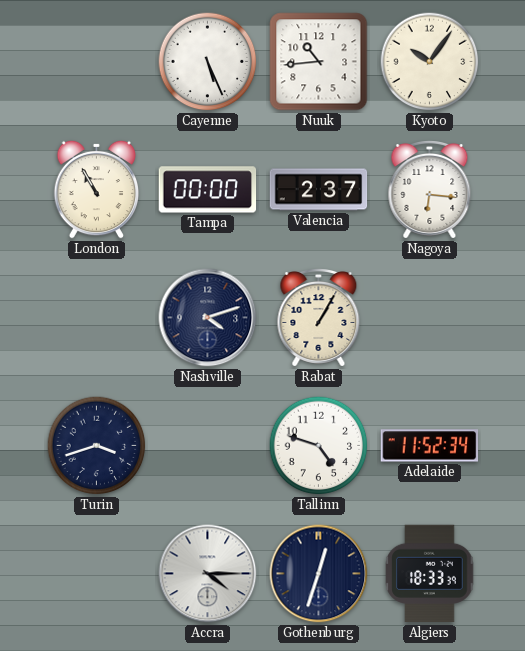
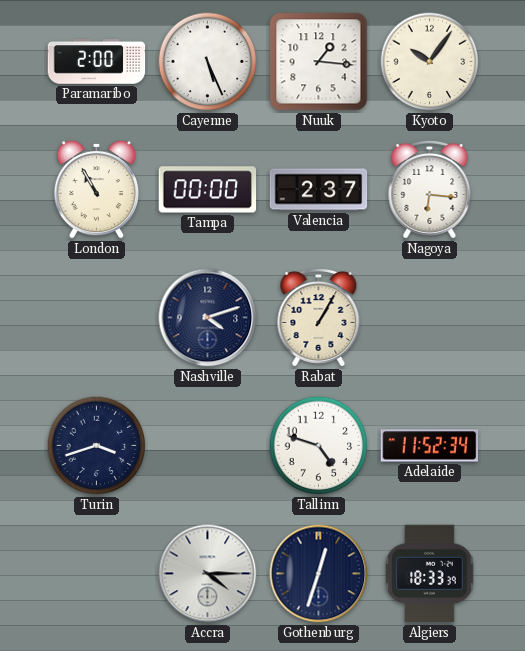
Paramaribo: none -> 2:00 (97, 62)
Nuuk: 10:44 -> 1:16 (319, 62)
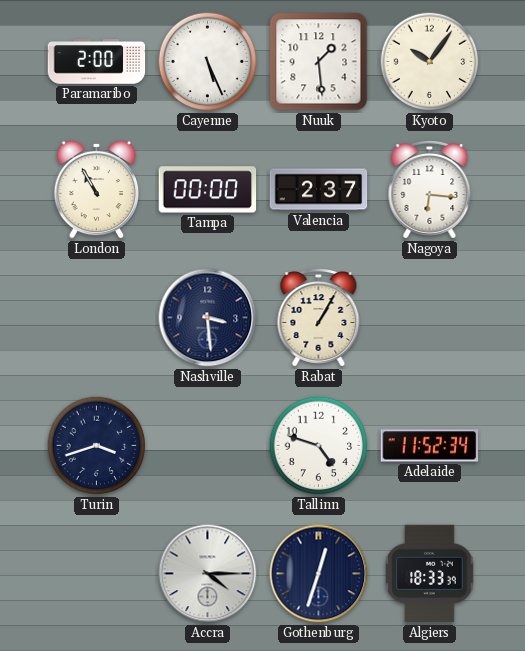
Nuuk: 1:16 -> 1:29 (319, 62)
Nashville: 4:12 -> 3:29 (208, 318)
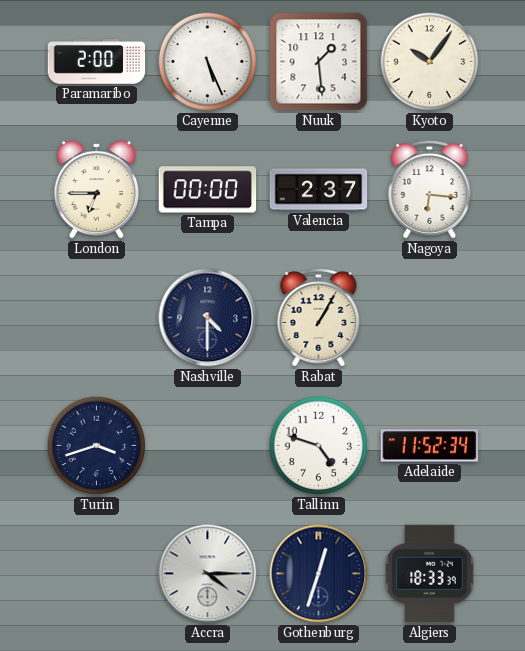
London: 10:55 -> 6:45 (97, 189)
Nashville: 3:29 -> 4:30 (208, 318)
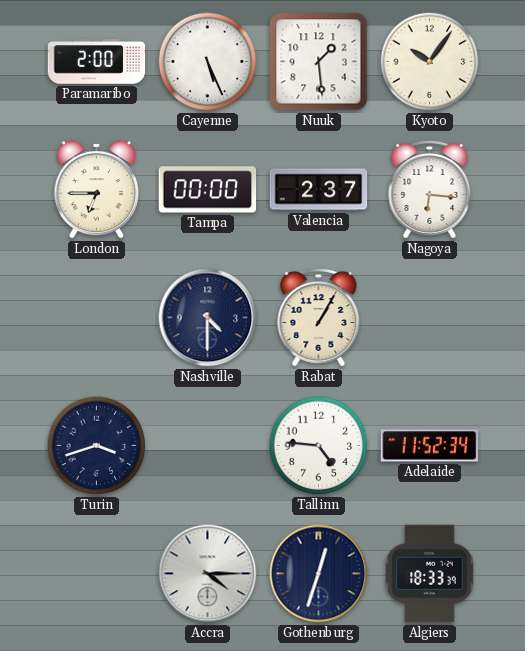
Tallinn: 4:48 -> 4:46 (319, 446)
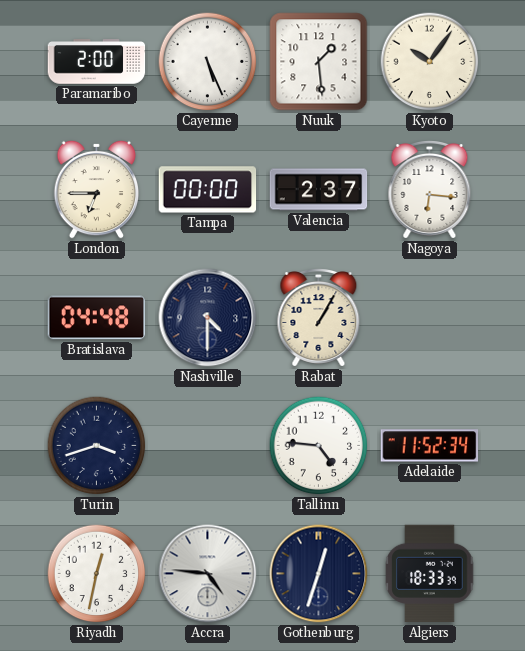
Bratislava: none -> 04:48 (97, 318)
Riyadh: none -> 12:32 (97, 574)
Accra: 4:15 -> 4:46 (208, 574)
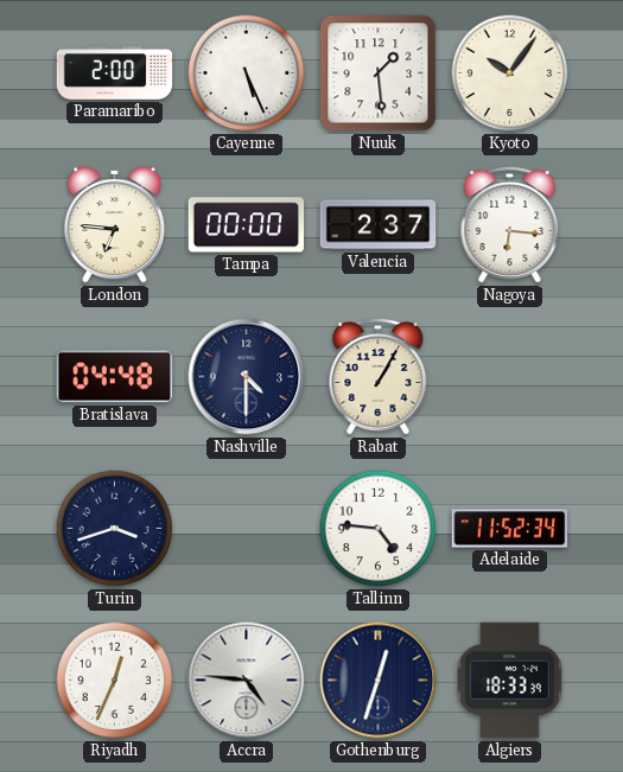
London: 6:45 -> 6:46 (115, 224)
Riyadh: 12:32 -> 12:34 (115, 681)
